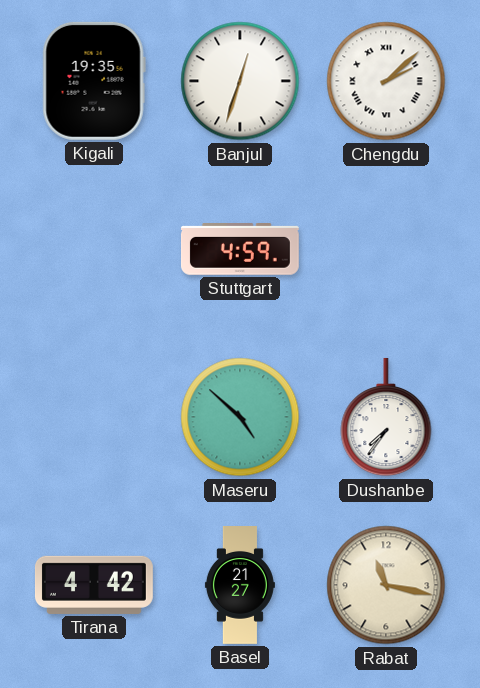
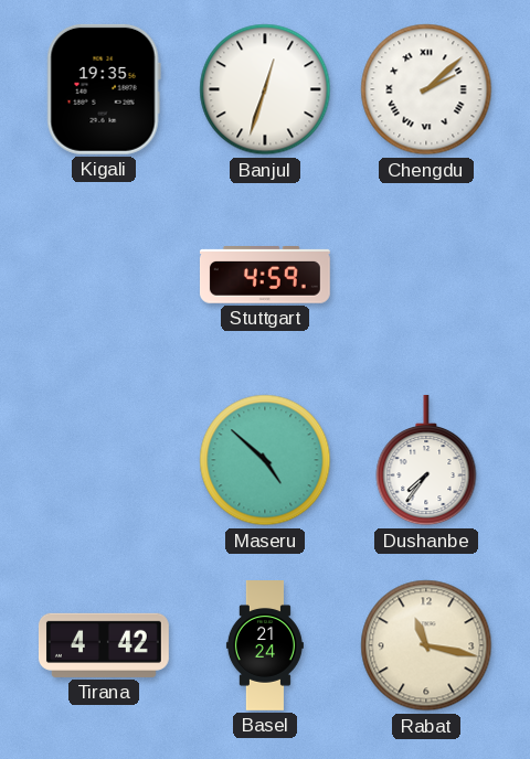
Basel: 21:27 -> 21:24 (265, 646)
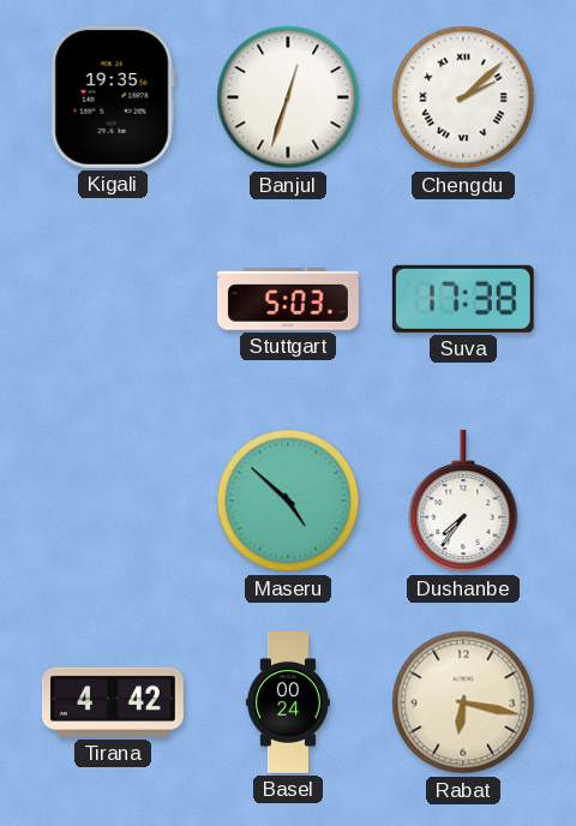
Stuttgart: 4:59 -> 5:03 (288, 300)
Suva: none -> 17:38 (463, 299)
Basel: 21:24 -> 00:24 (288, 704)
Rabat: 11:17 -> 6:17 (463, 702)
